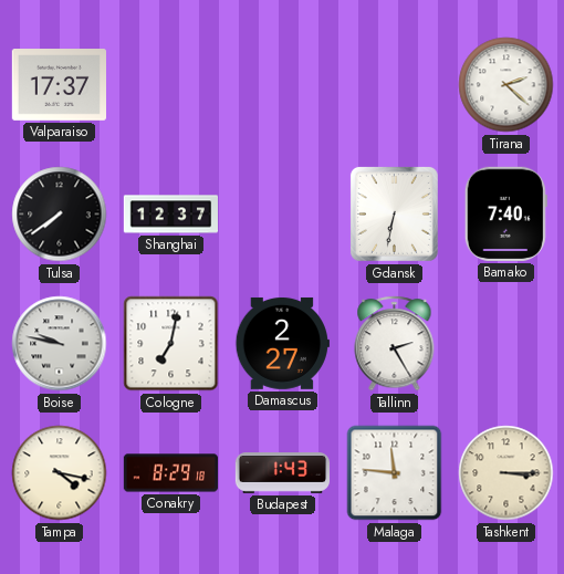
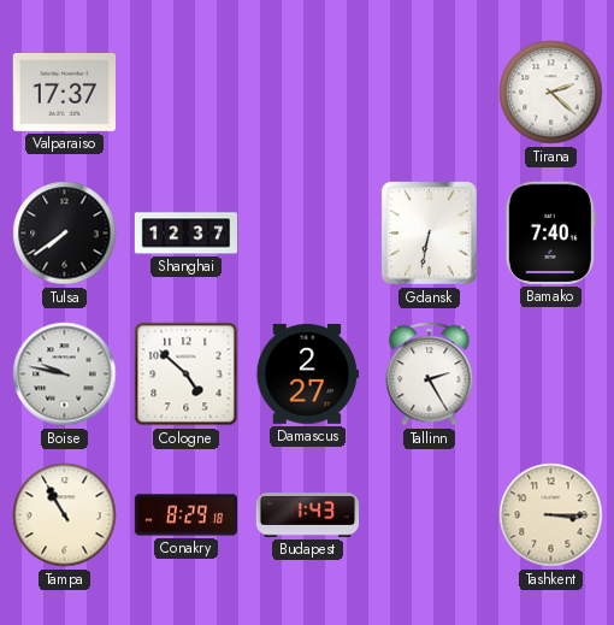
Cologne: 7:02 -> 4:52 (187, 375)
Tampa: 4:17 -> 10:55 (65, 515)
Malaga: 11:46 -> none (395, 473)
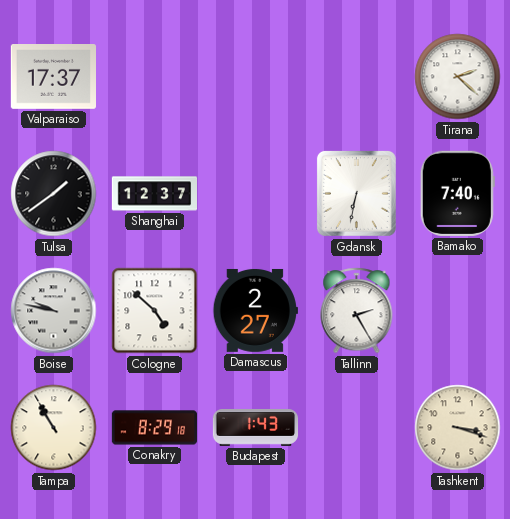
Tulsa: 7:39 -> 1:39 (54, 194)
Tashkent: 3:15 -> 3:18 (458, 428)
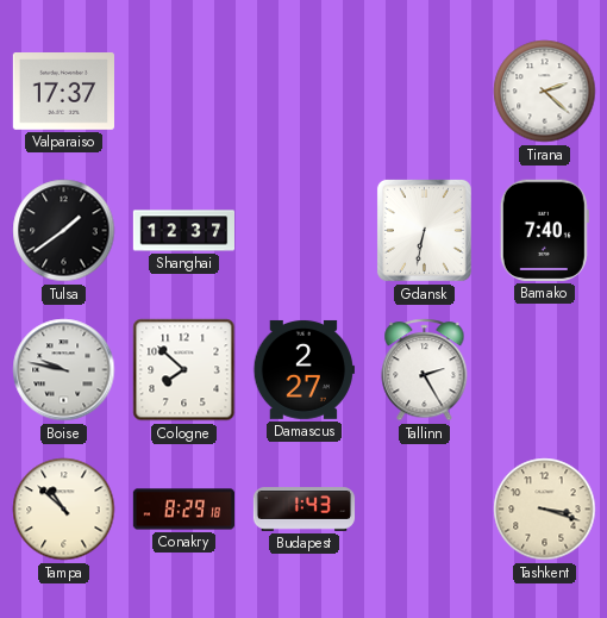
Cologne: 4:52 -> 7:52 (184, 370)
Tampa: 10:55 -> 10:52 (64, 510)
